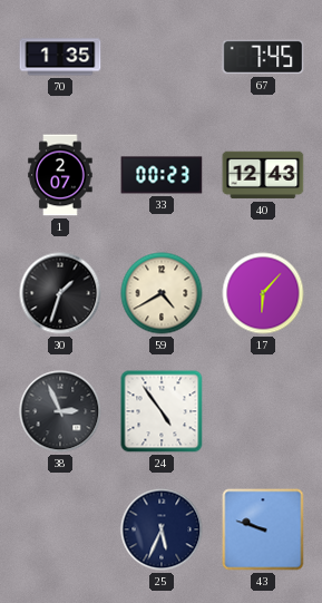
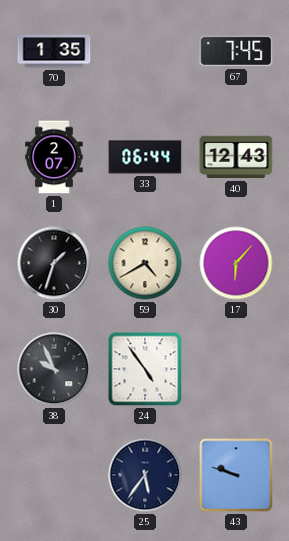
33: 00:23 -> 06:44 (145, 157)
38: 2:56 -> 9:56 (54, 369)
25: 5:34 -> 5:36 (145, 475)
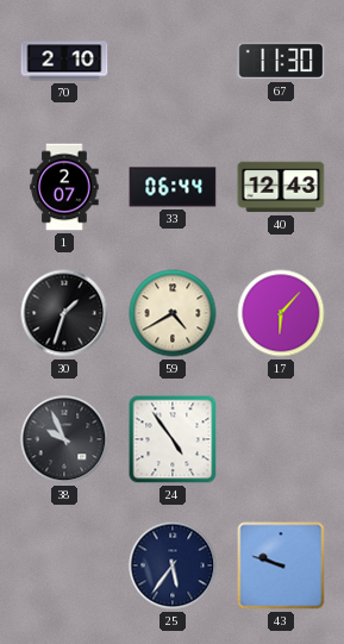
70: 1:35 -> 2:10 (64, 61)
67: 7:45 -> 11:30 (281, 61)
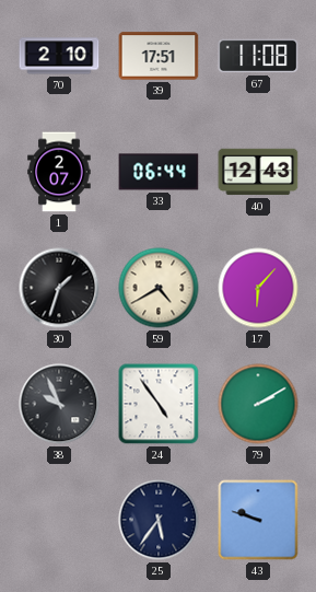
39: none -> 17:51 (159, 56)
67: 11:30 -> 11:08 (258, 56)
79: none -> 2:10 (258, 404)
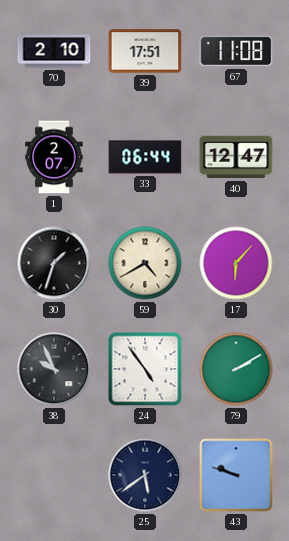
40: 12:43 -> 12:47 (236, 157)
25: 5:36 -> 5:39 (145, 475)
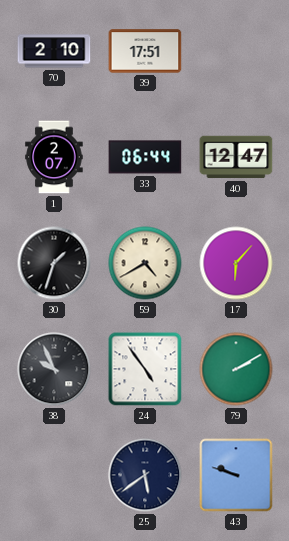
67: 11:08 -> none (236, 51)
